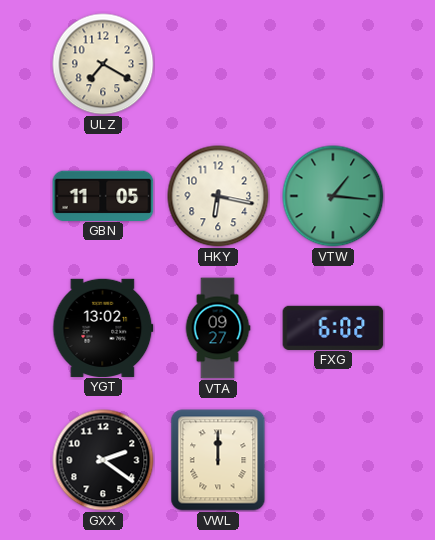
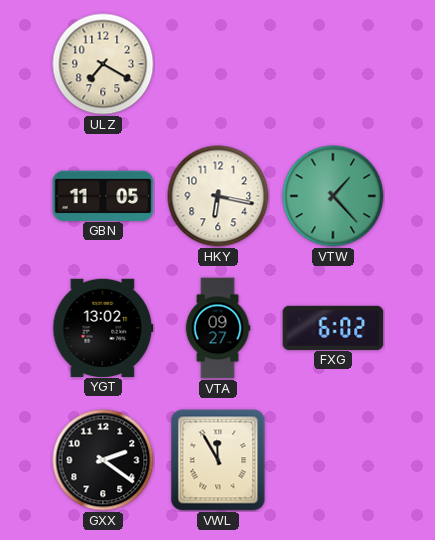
VTW: 1:16 -> 1:23 (333, 196)
VWL: 12:00 -> 11:55 (218, 460)
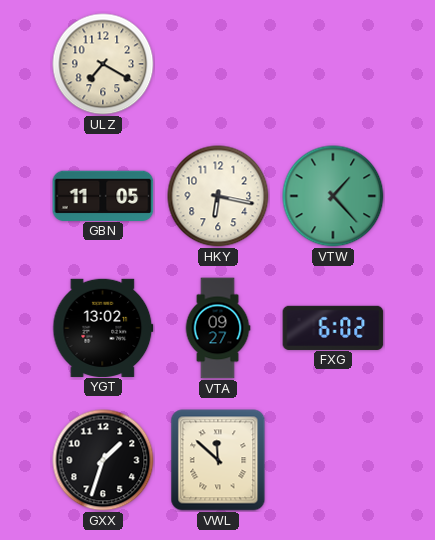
GXX: 2:21 -> 1:33 (103, 460)
VWL: 11:55 -> 11:52 (218, 460)
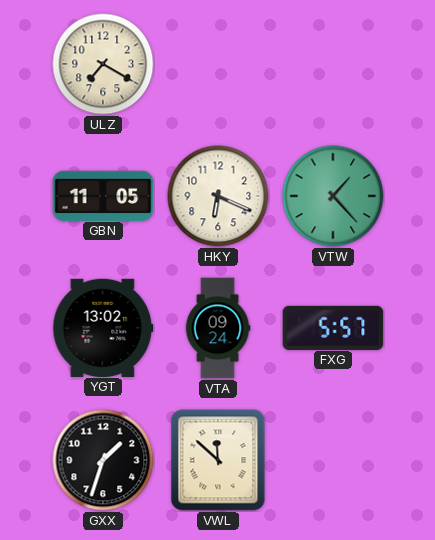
HKY: 6:17 -> 6:19 (218, 196)
VTA: 09:27 -> 09:24 (218, 328)
FXG: 6:02 -> 5:57 (333, 327)
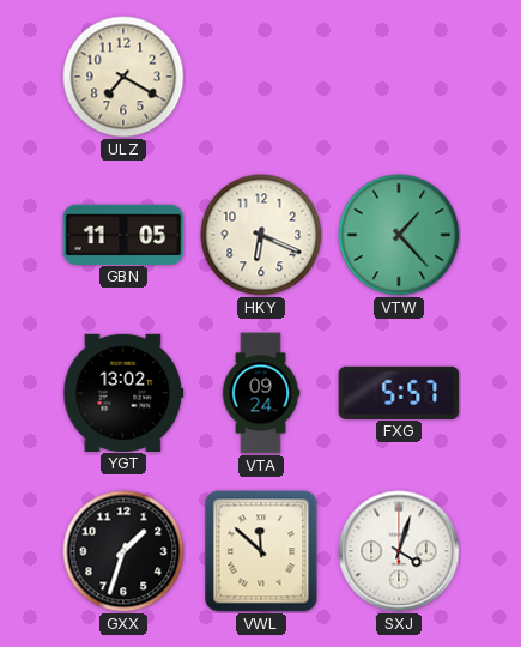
SXJ: none -> 4:03 (399, 551)
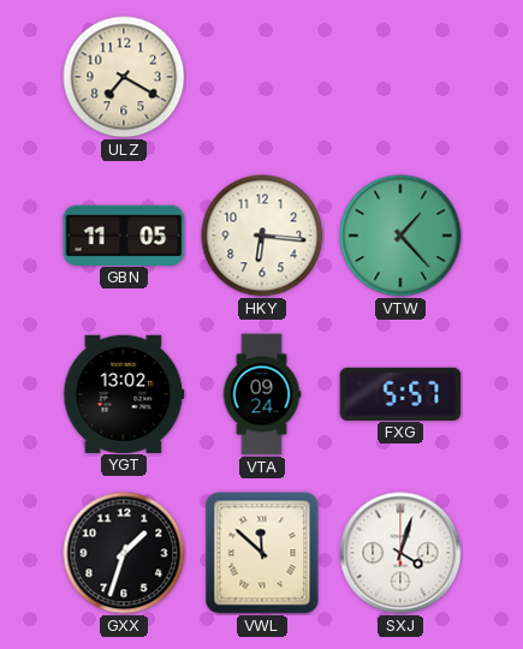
HKY: 6:19 -> 6:16 (262, 236)
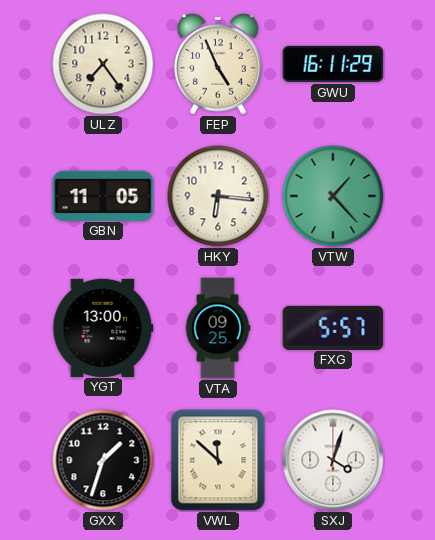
ULZ: 7:20 -> 7:24 (103, 64)
FEP: none -> 4:56 (219, 64)
GWU: none -> 16:11 (333, 64)
YGT: 13:02 -> 13:00 (103, 327)
VTA: 09:24 -> 09:25 (218, 328)
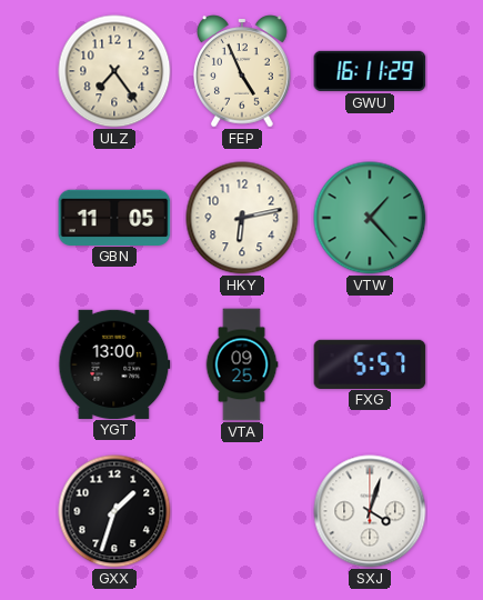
HKY: 6:16 -> 6:13 (242, 218)
VWL: 11:52 -> none (218, 460)
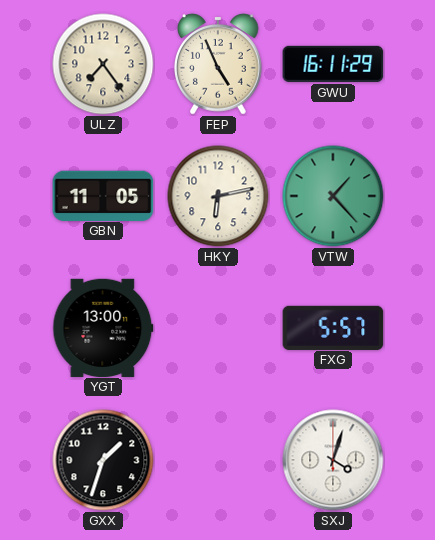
VTA: 09:25 -> none (242, 364)
